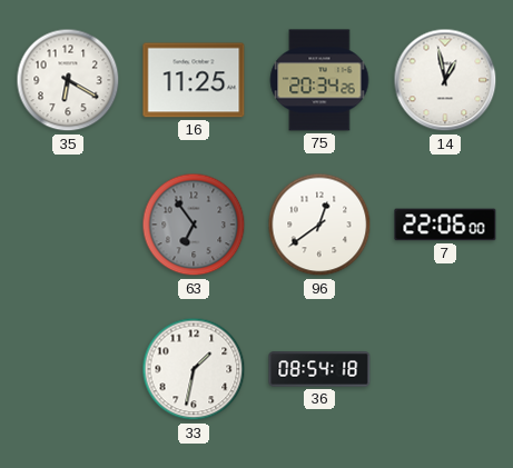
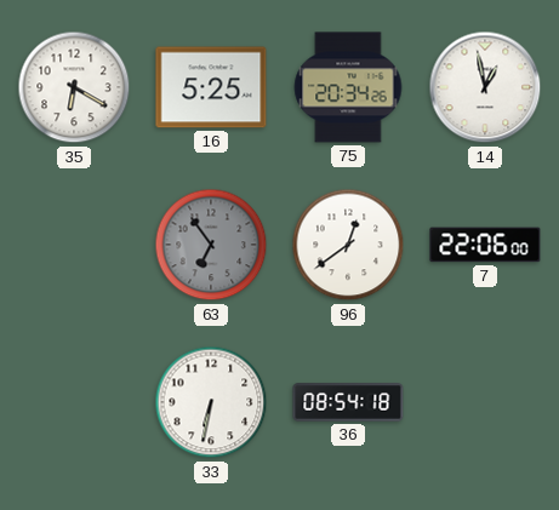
16: 11:25 -> 5:25 (211, 87)
33: 1:32 -> 6:32 (211, 402)
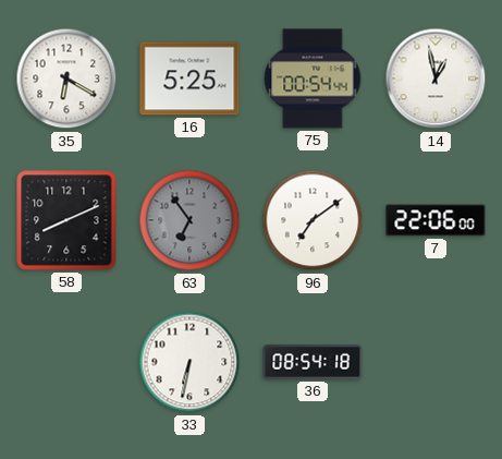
75: 20:34 -> 00:54 (313, 78)
58: none -> 8:11 (66, 220)
96: 12:39 -> 7:09 (313, 220)
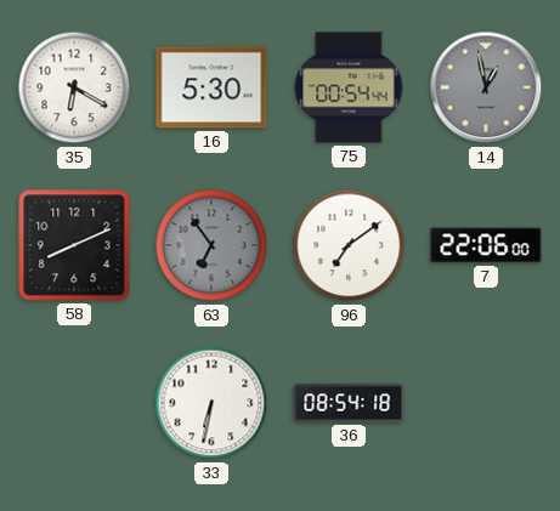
16: 5:25 -> 5:30 (211, 87)
14 dial: white -> grey (486, 87)
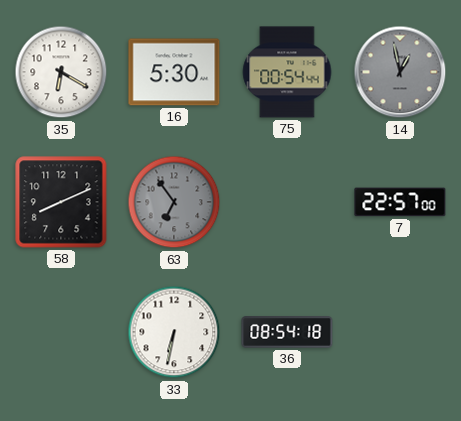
96: 7:09 -> none (349, 245)
7: 22:06 -> 22:57 (400, 202)
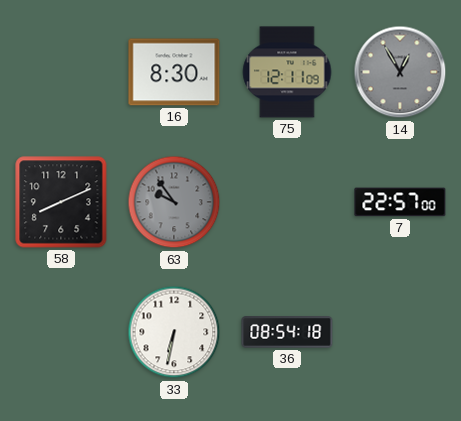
35: 6:20 -> none (61, 72)
16: 5:30 -> 8:30 (174, 72)
75: 00:54 -> 12:11 (287, 72)
14: 12:58 -> 12:55 (400, 72)
63: 6:54 -> 9:54 (174, 202)
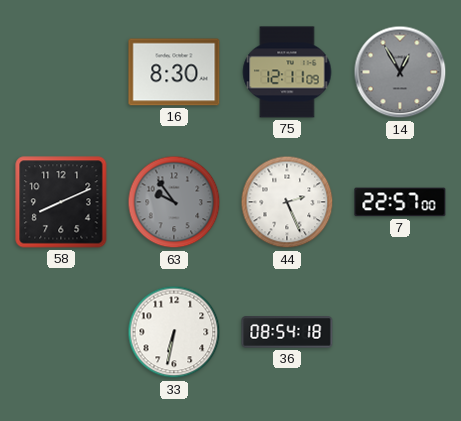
44: none -> 2:26 (287, 202)
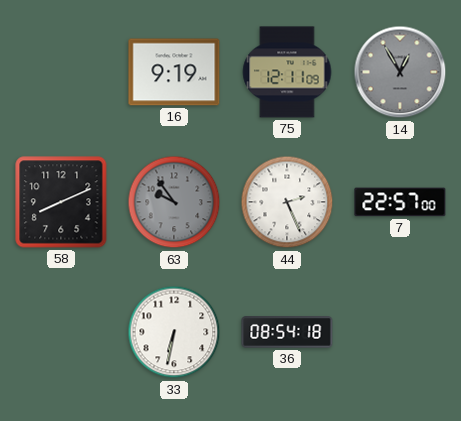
16: 8:30 -> 9:19 (174, 72)
